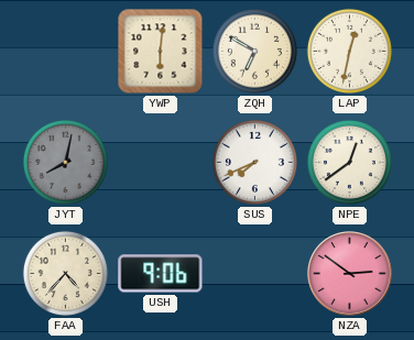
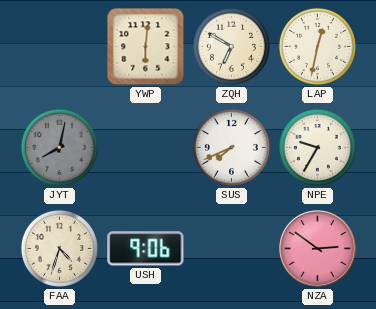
NPE: 12:39 -> 9:35 (317, 147)
FAA: 4:37 -> 4:33 (59, 248)
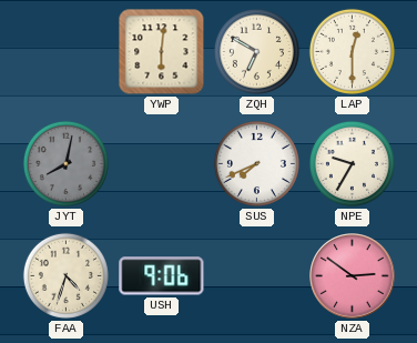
LAP: 12:32 -> 12:30 (352, 51)
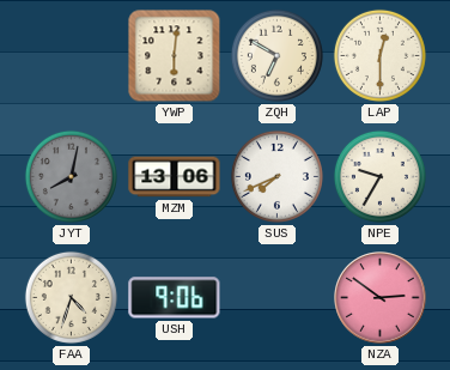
MZM: none -> 13:06 (175, 177)
